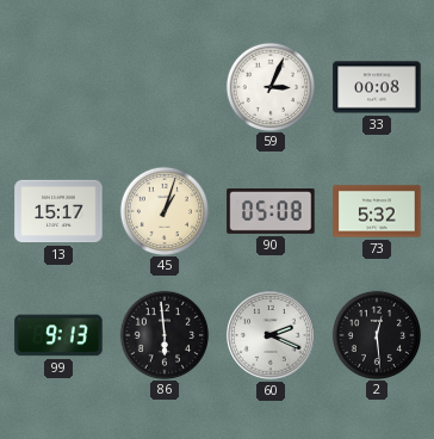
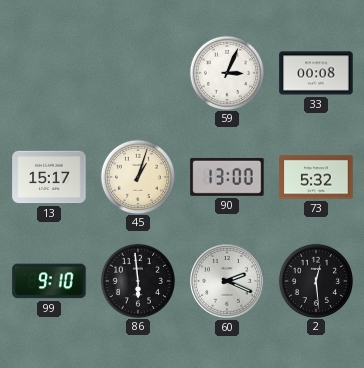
90: 05:08 -> 13:00 (227, 177)
99: 9:13 -> 9:10 (49, 281)
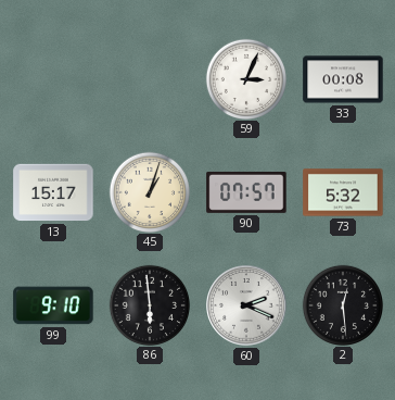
90: 13:00 -> 07:57 (246, 192)
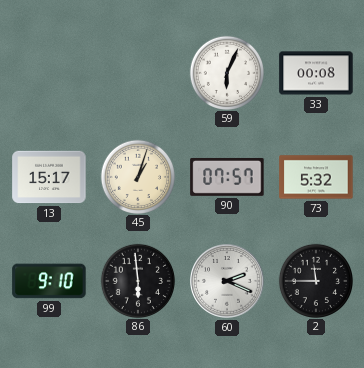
59: 3:04 -> 6:04 (226, 72)
2: 12:29 -> 11:45 (315, 280)
